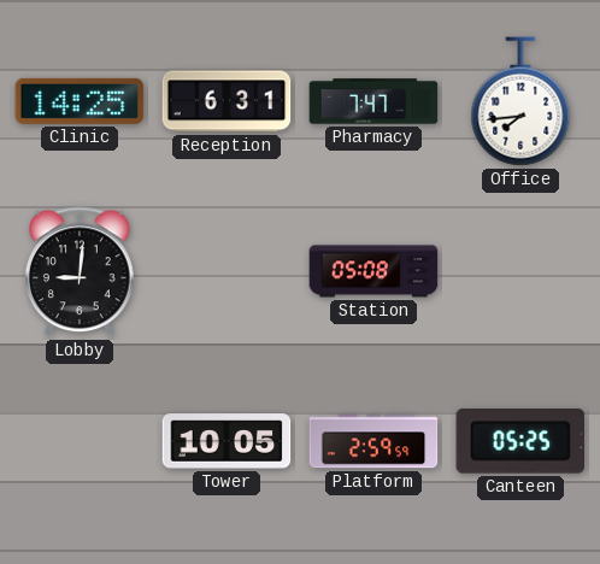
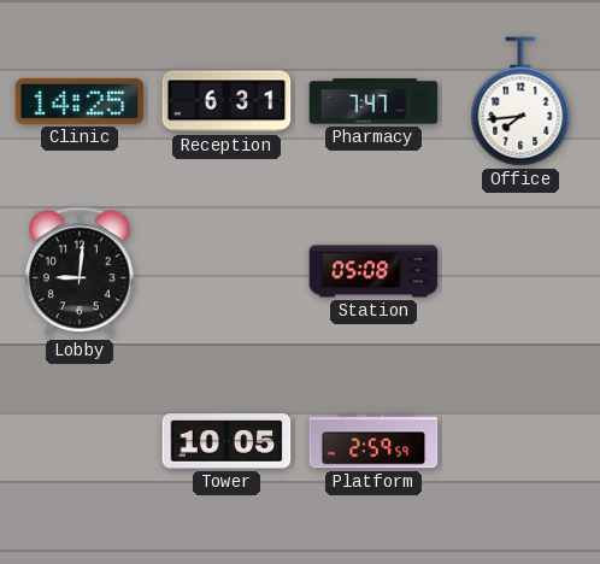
Canteen: 05:25 -> none (520, 442)
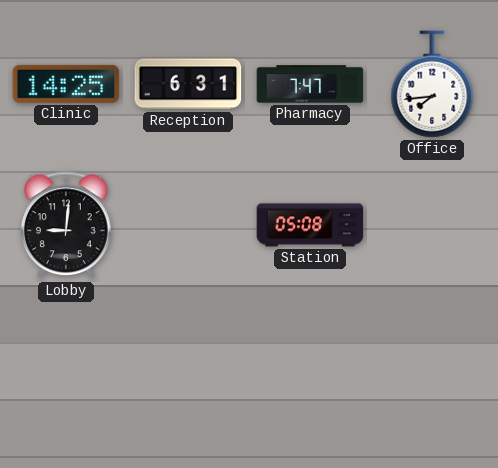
Tower: 10:05 -> none (227, 441)
Platform: 2:59 -> none (373, 441)
